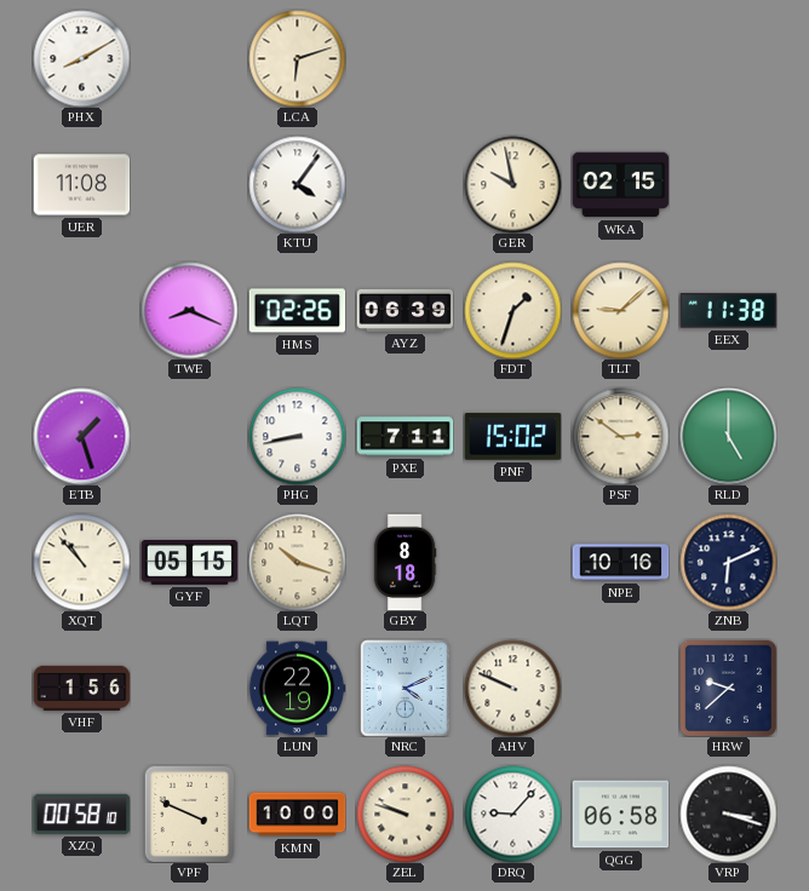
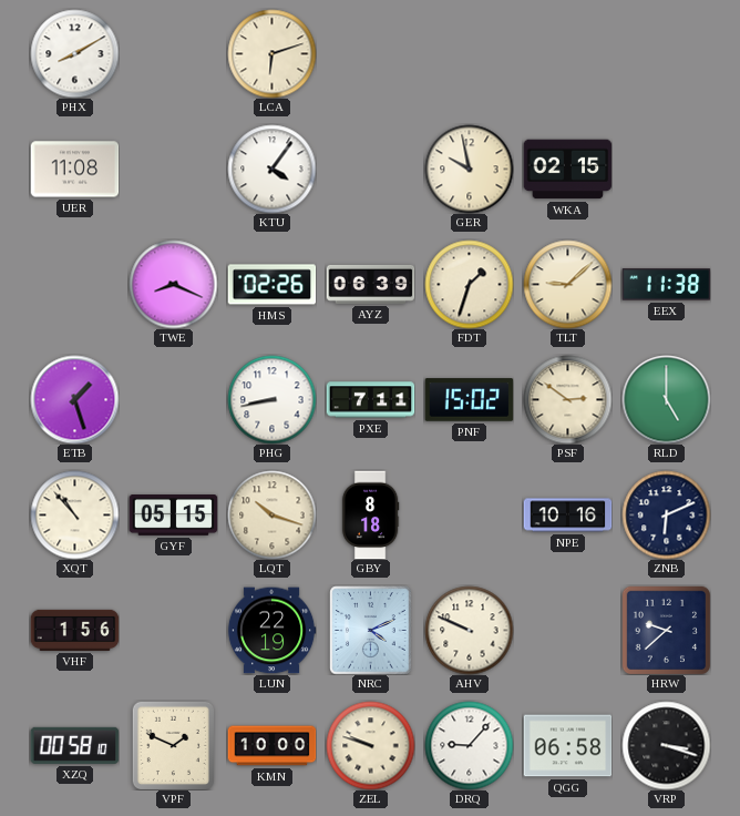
VPF: 3:49 -> 1:49 (173, 745)
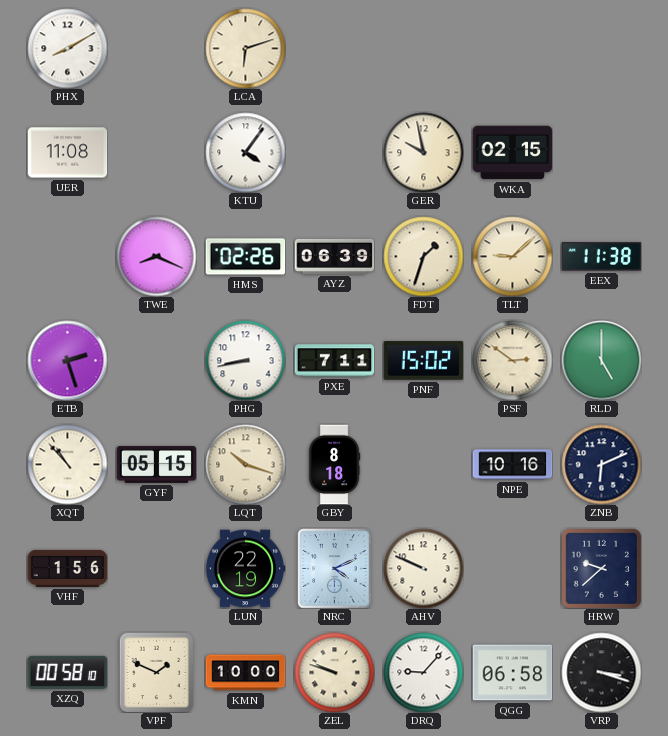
ETB: 1:27 -> 2:27 (67, 360)
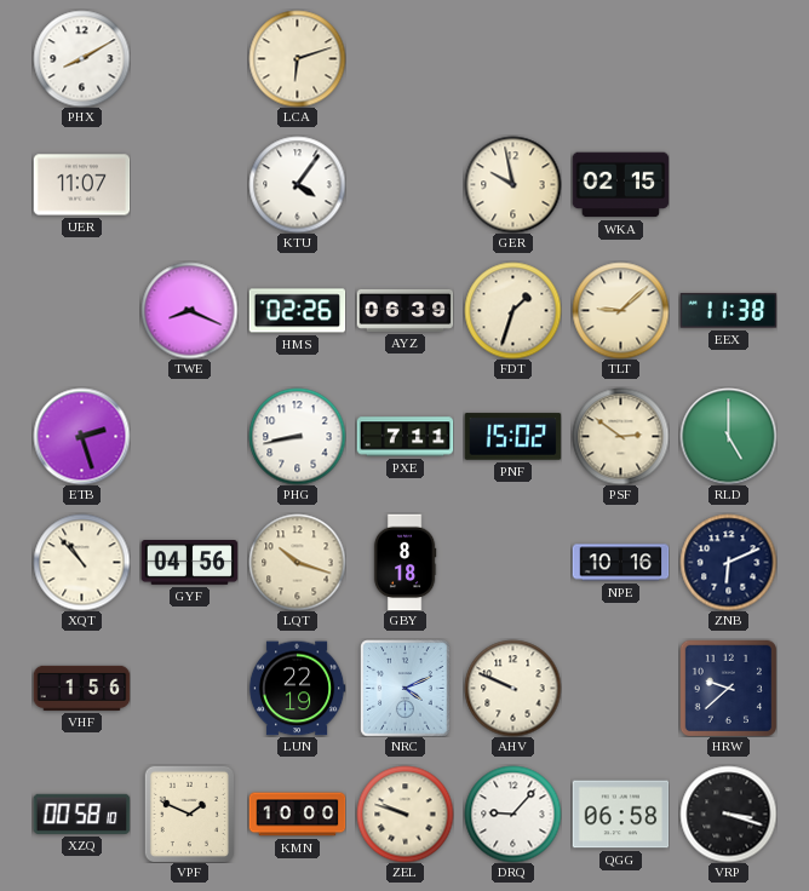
UER: 11:08 -> 11:07 (81, 185)
GYF: 05:15 -> 04:56 (189, 563)
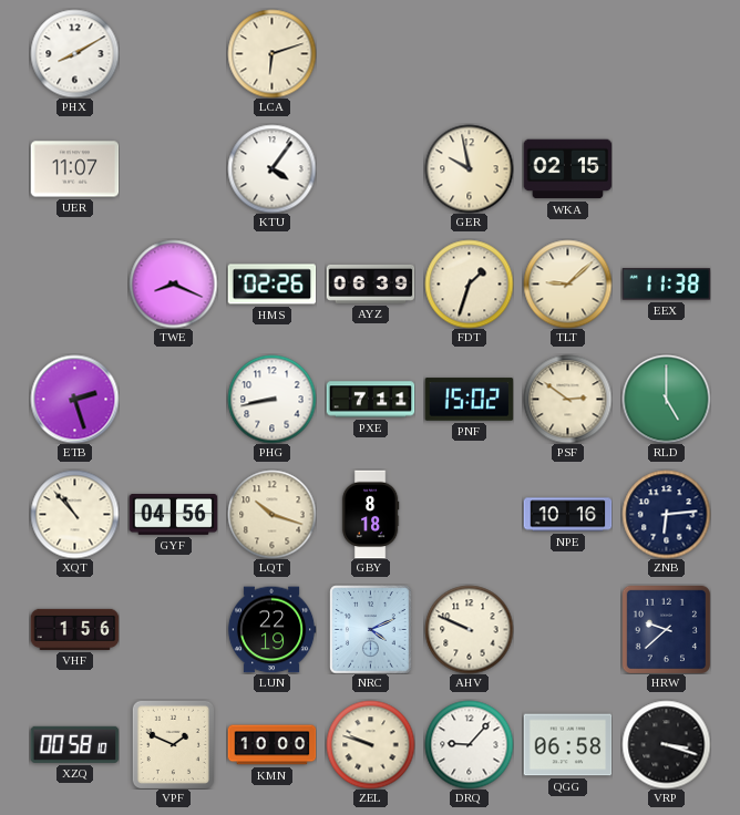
ZNB: 6:11 -> 6:14 (666, 514)
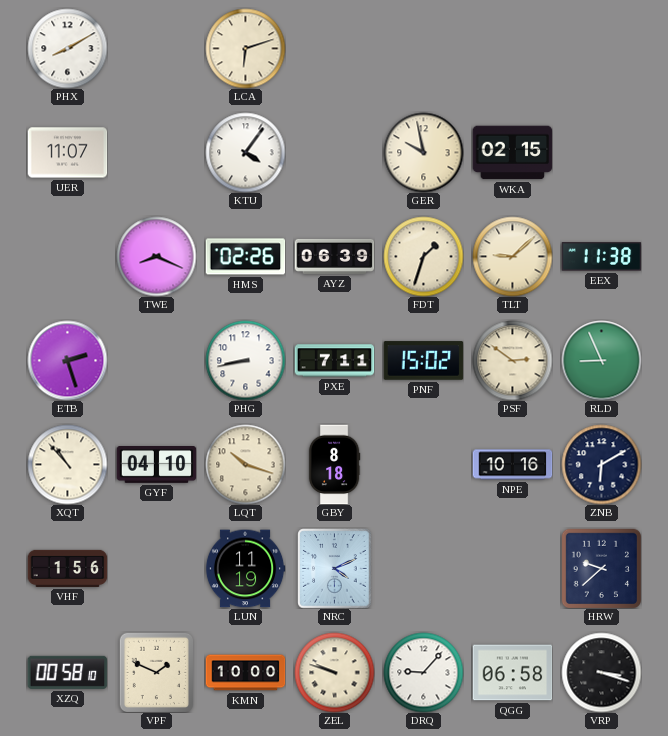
RLD: 5:00 -> 8:56 (601, 360)
GYF: 04:56 -> 04:10 (156, 465)
ZNB: 6:14 -> 6:10 (601, 464)
LUN: 22:19 -> 11:19 (245, 569)
AHV: 9:49 -> none (469, 629)
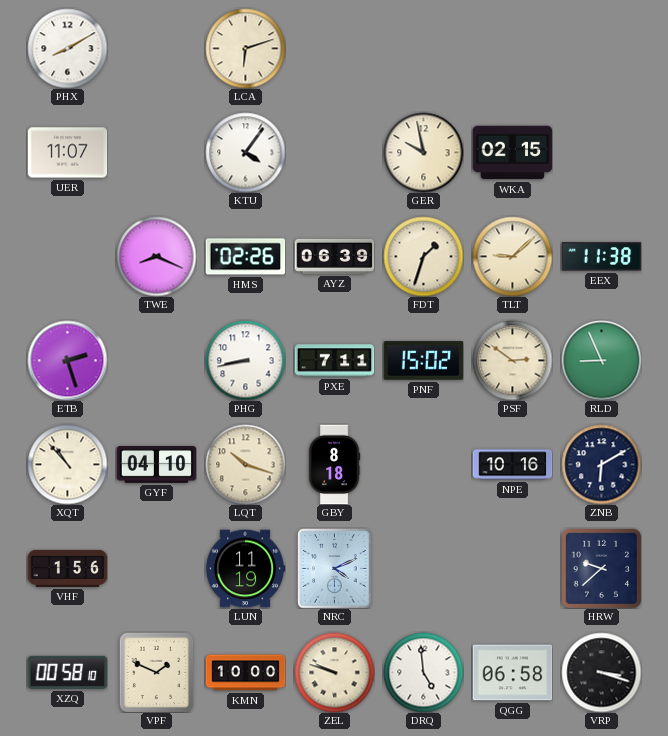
DRQ: 9:07 -> 4:59 (423, 672)
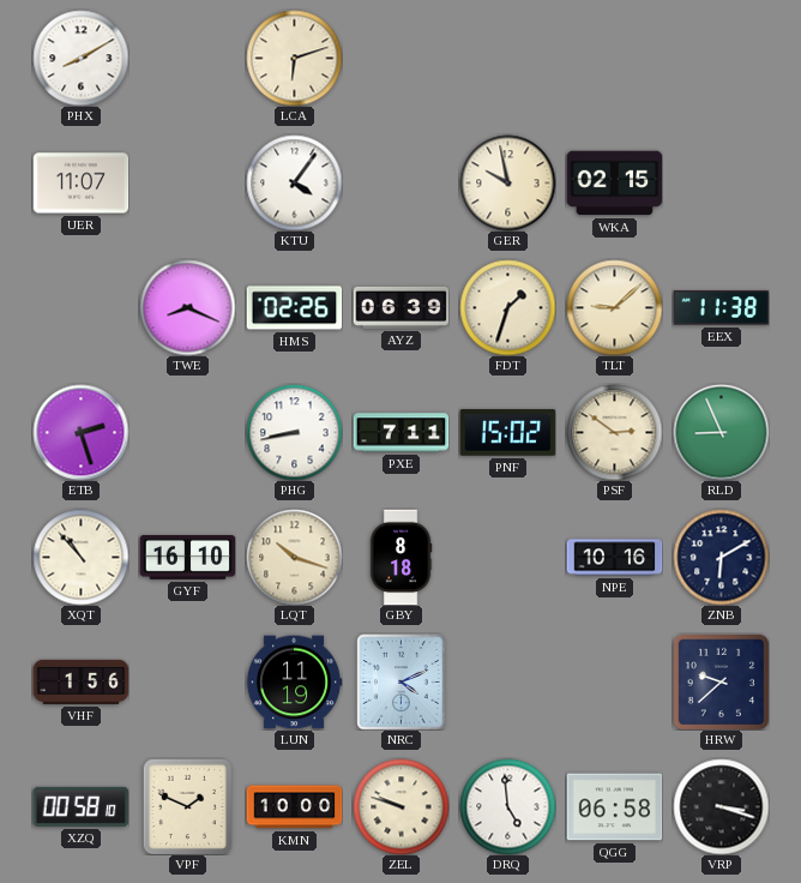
GYF: 04:10 -> 16:10 (187, 558)
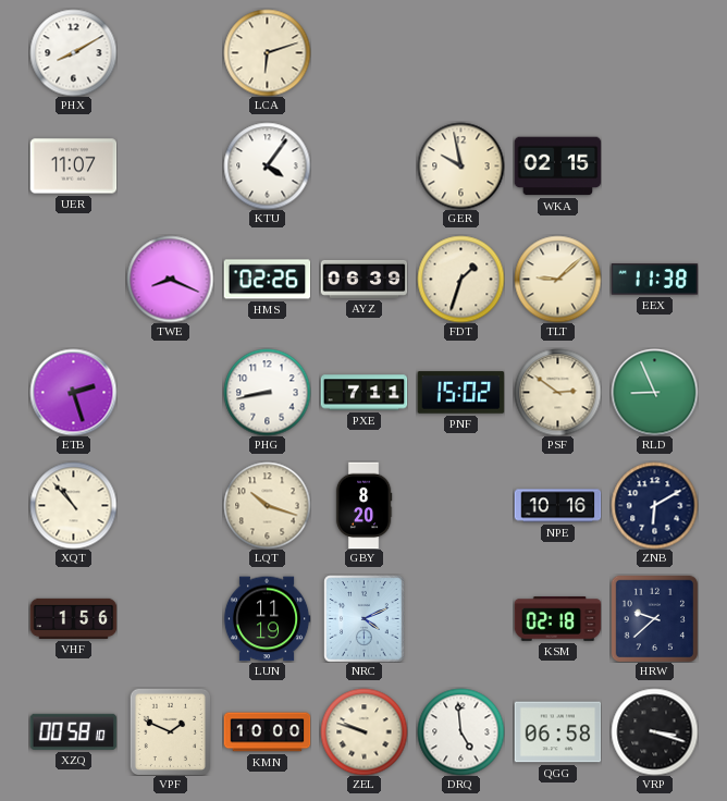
GYF: 16:10 -> none (187, 558)
GBY: 8:18 -> 8:20 (363, 505)
KSM: none -> 02:18 (557, 619)
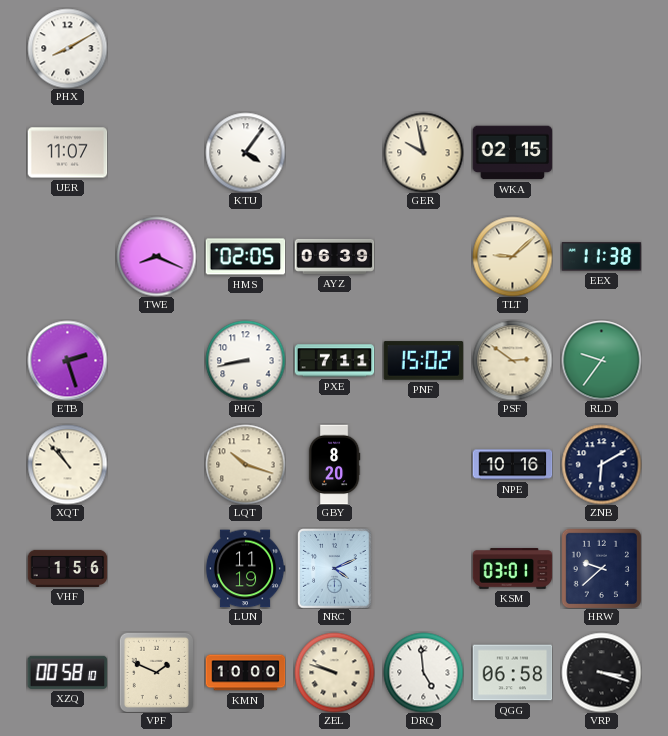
LCA: 6:12 -> none (267, 52)
HMS: 02:26 -> 02:05 (245, 257)
FDT: 1:33 -> none (460, 279)
RLD: 8:56 -> 9:36 (601, 360)
KSM: 02:18 -> 03:01 (512, 569)
